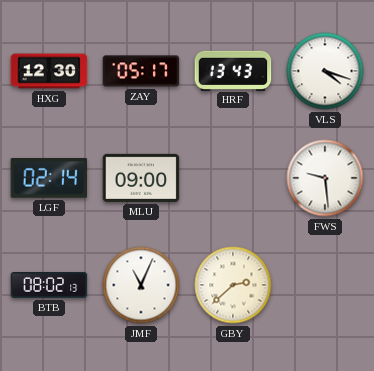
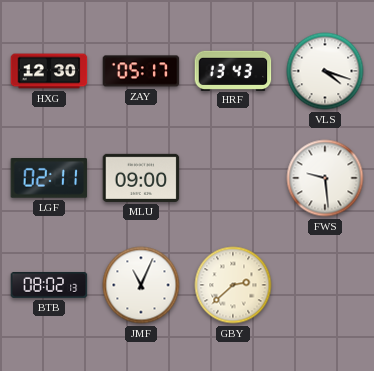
LGF: 02:14 -> 02:11 (49, 179)
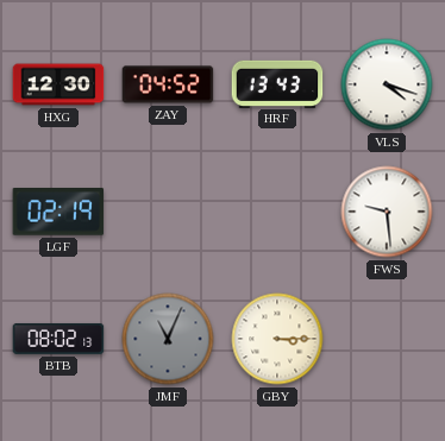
ZAY: 05:17 -> 04:52 (168, 84)
LGF: 02:11 -> 02:19 (58, 213)
MLU: 09:00 -> none (141, 178)
JMF dial: white -> grey (168, 339)
GBY: 2:38 -> 3:15 (277, 339)
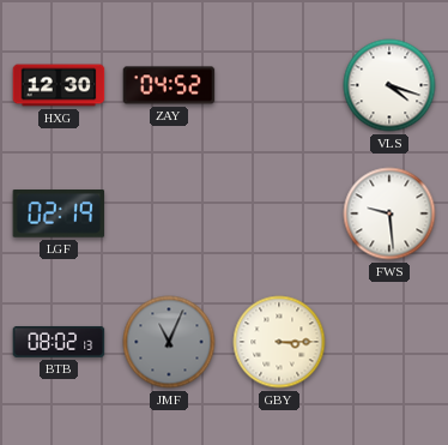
HRF: 13:43 -> none (277, 83)
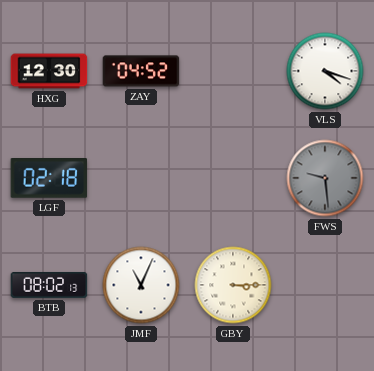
LGF: 02:19 -> 02:18 (49, 179)
FWS dial: white -> grey (325, 178)
JMF dial: grey -> white (141, 285)
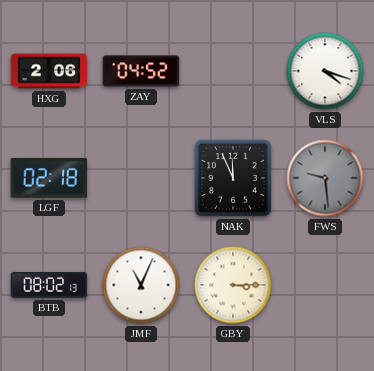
HXG: 12:30 -> 2:06 (49, 71)
NAK: none -> 11:56 (233, 178)
